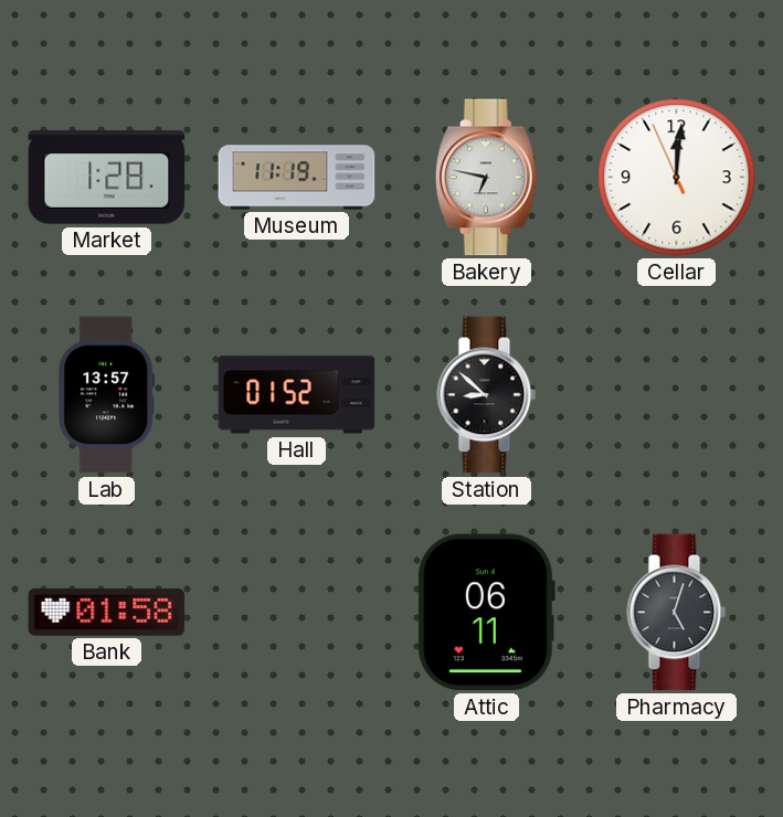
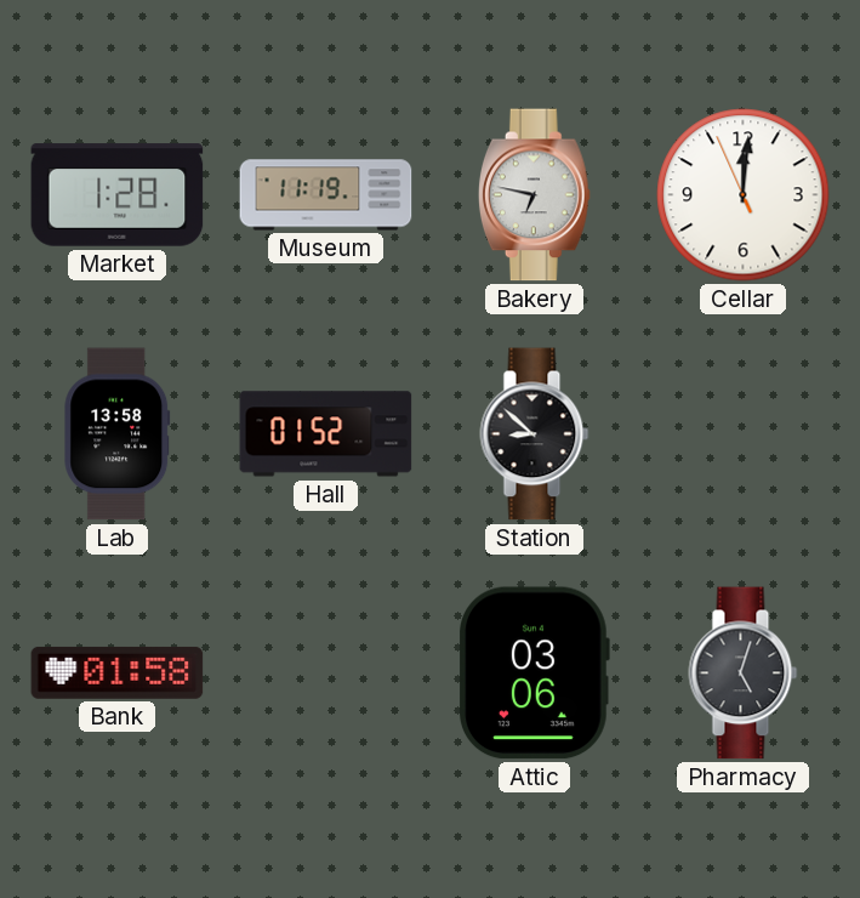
Lab: 13:57 -> 13:58 (118, 434)
Attic: 06:11 -> 03:06 (534, 673)
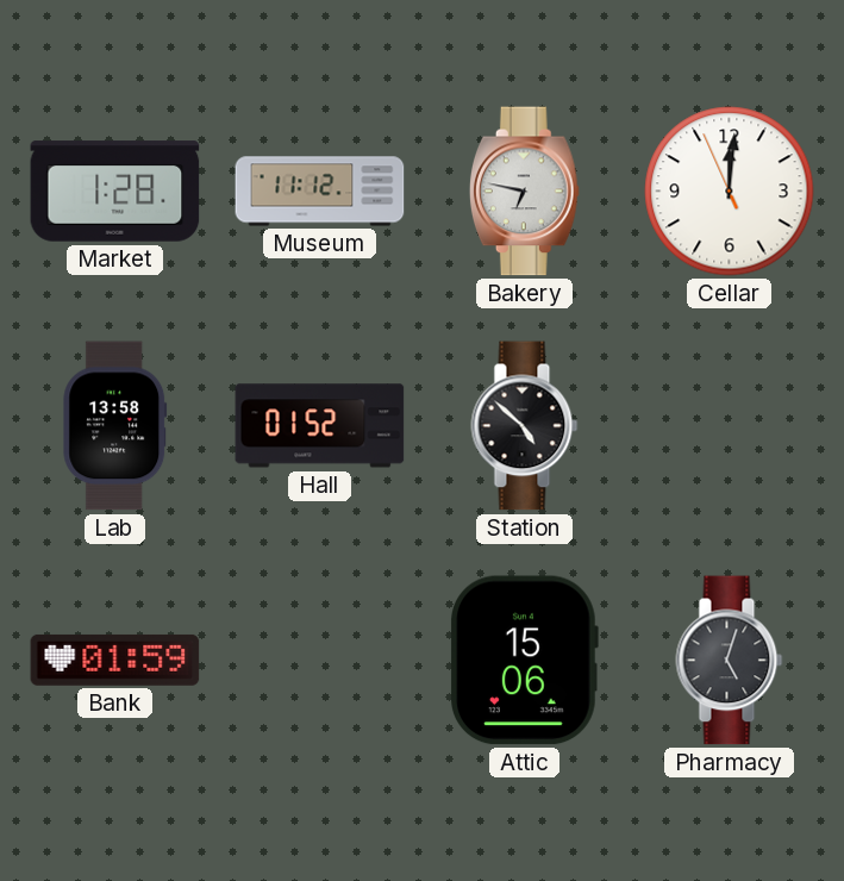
Museum: 11:19 -> 11:12 (320, 192)
Station: 8:52 -> 4:52 (525, 426)
Bank: 01:58 -> 01:59 (115, 660)
Attic: 03:06 -> 15:06 (524, 661)
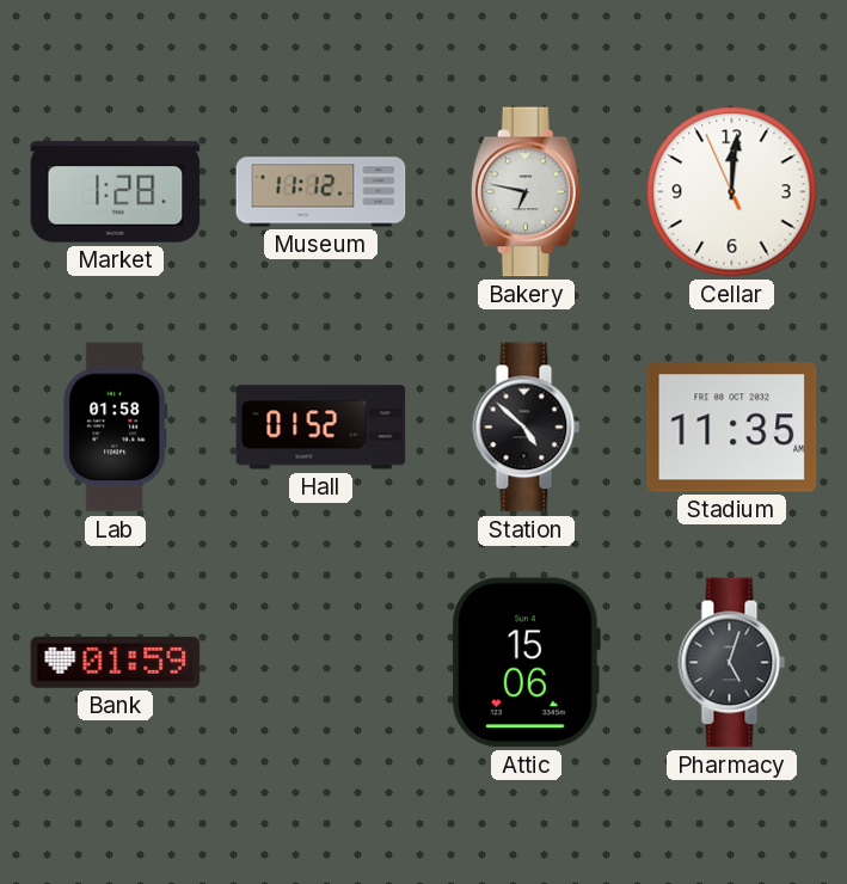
Lab: 13:58 -> 01:58 (116, 428)
Stadium: none -> 11:35 (732, 428)
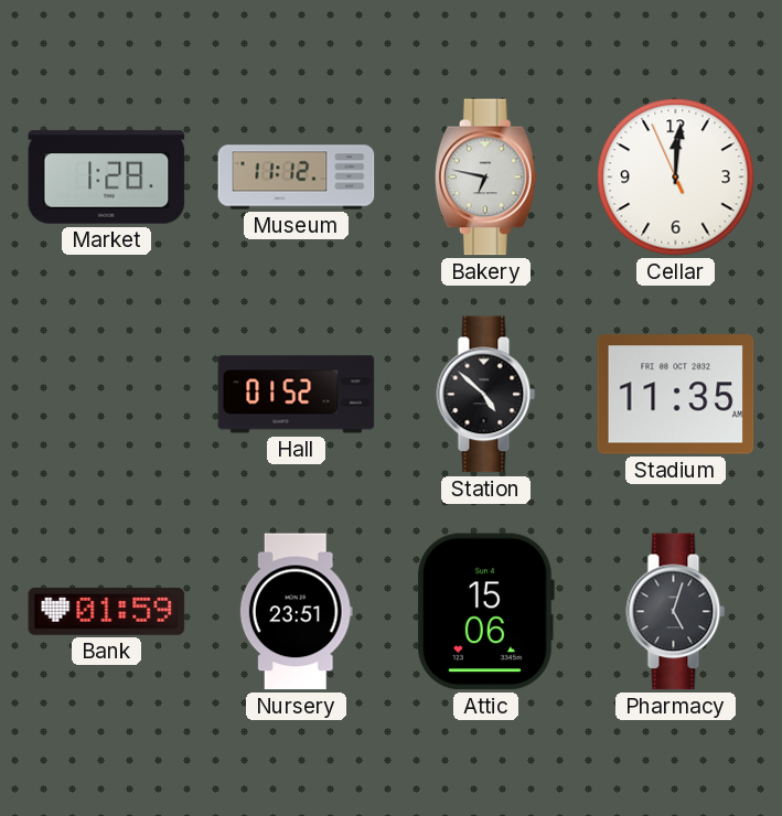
Lab: 01:58 -> none (116, 428)
Nursery: none -> 23:51 (296, 612)
